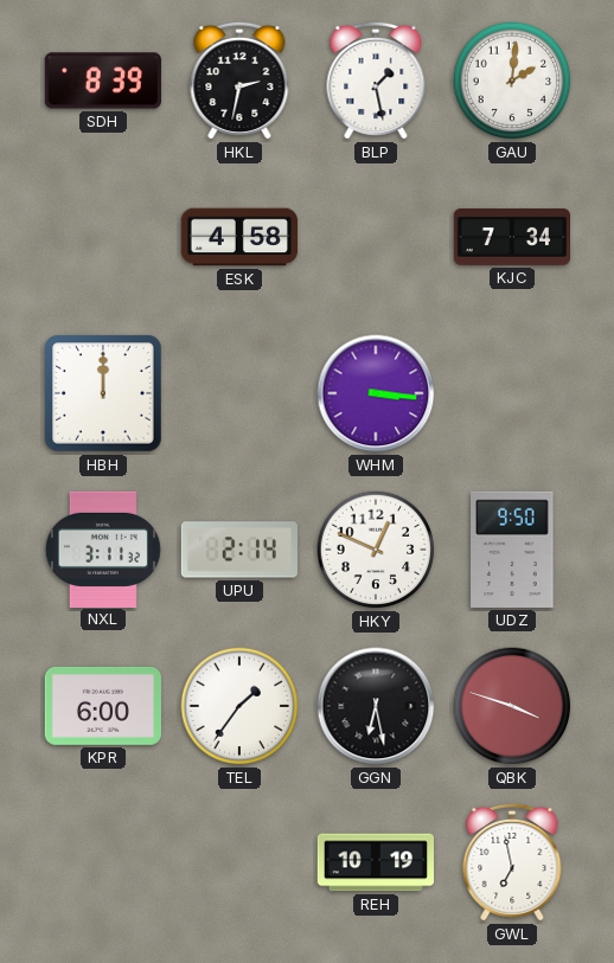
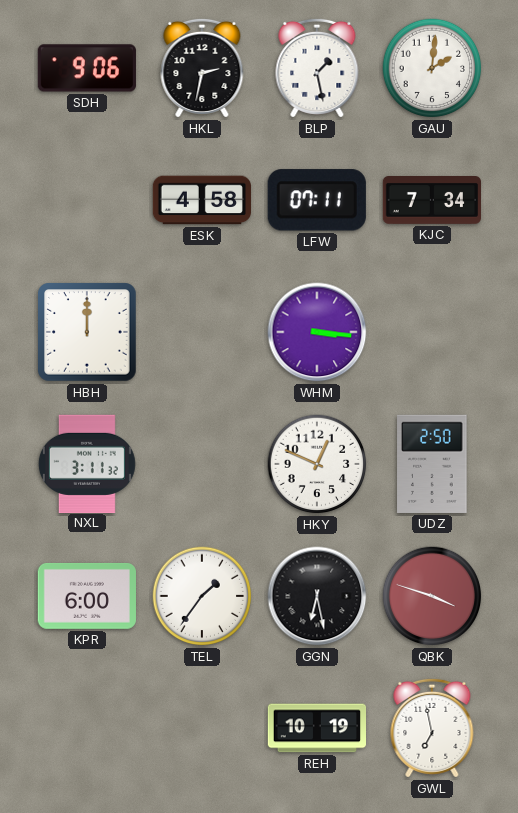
SDH: 8:39 -> 9:06 (87, 68)
LFW: none -> 07:11 (317, 200)
UPU: 2:14 -> none (239, 550)
UDZ: 9:50 -> 2:50 (432, 464)
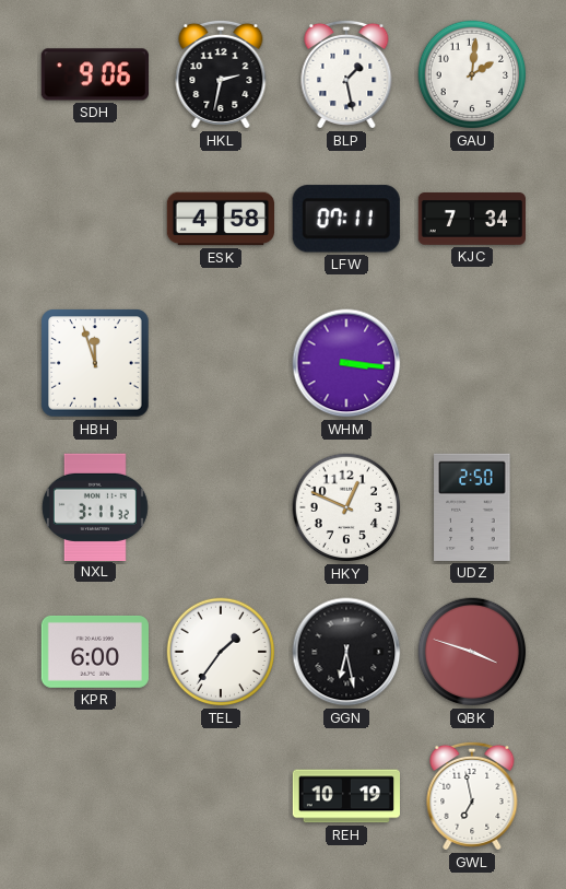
HBH: 12:00 -> 11:57 (95, 363)
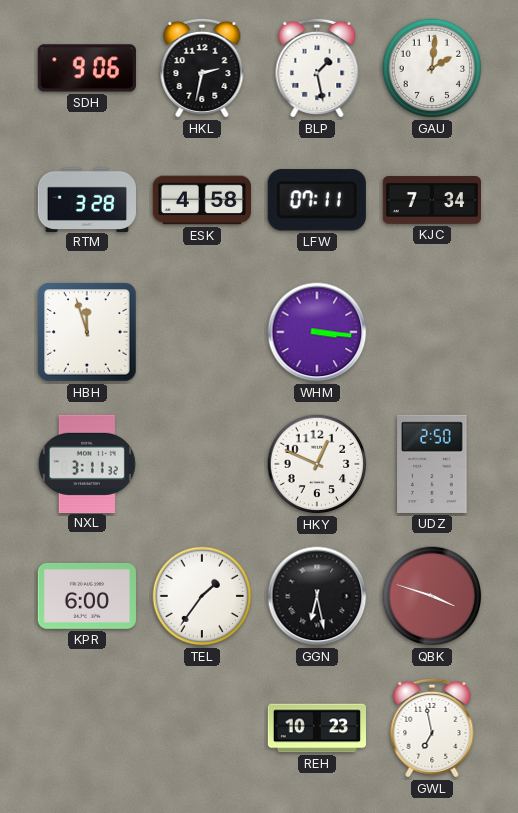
RTM: none -> 3:28 (86, 199)
REH: 10:19 -> 10:23 (316, 728)
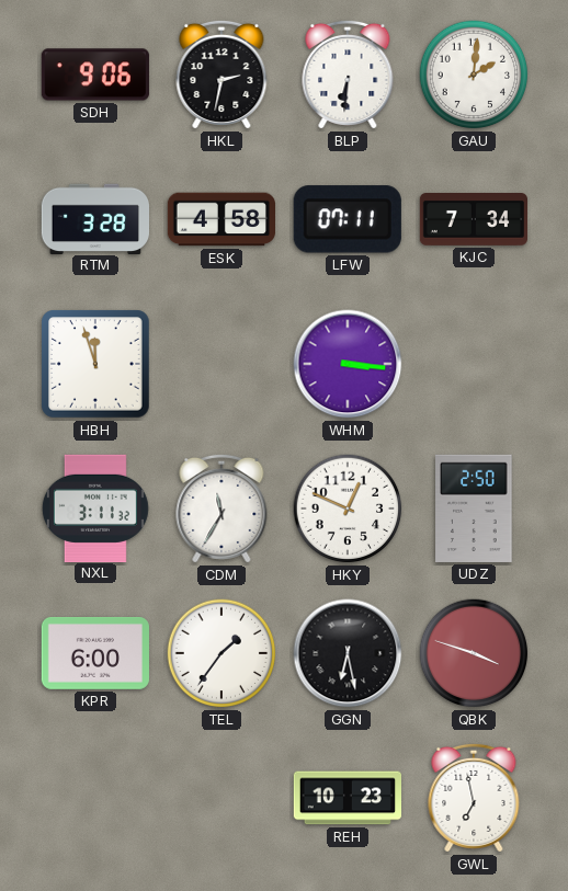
BLP: 1:28 -> 6:31 (348, 75)
CDM: none -> 11:35 (221, 509)
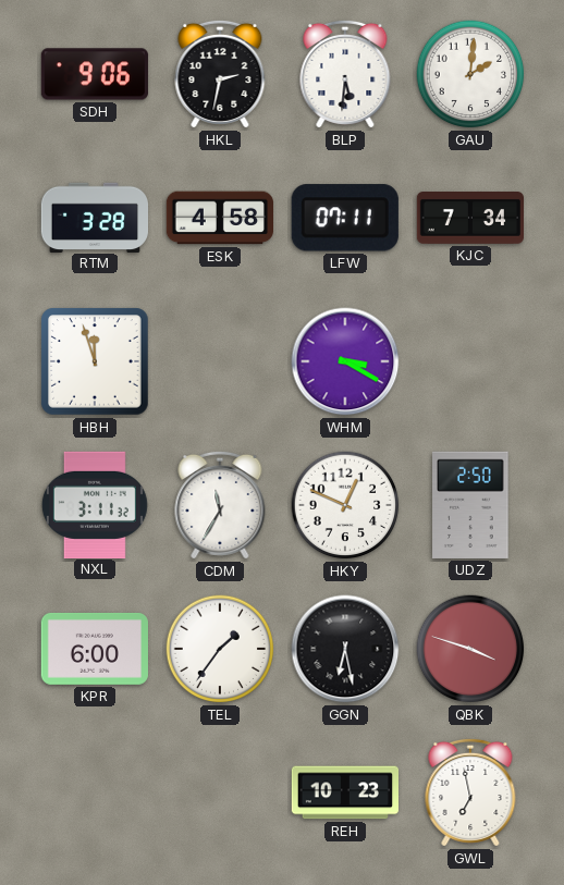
BLP: 6:31 -> 5:31 (345, 74)
WHM: 3:16 -> 3:20 (345, 361)
